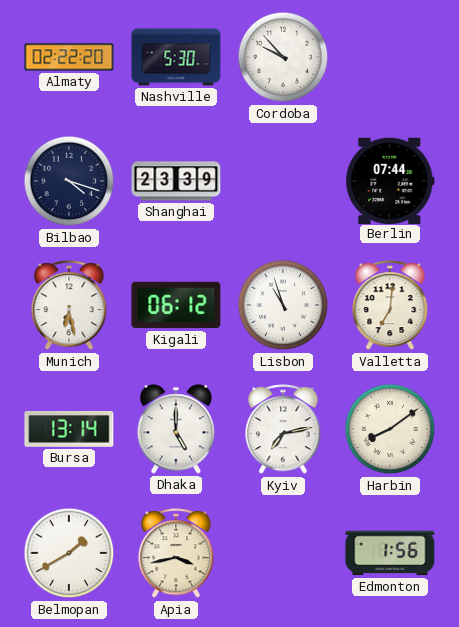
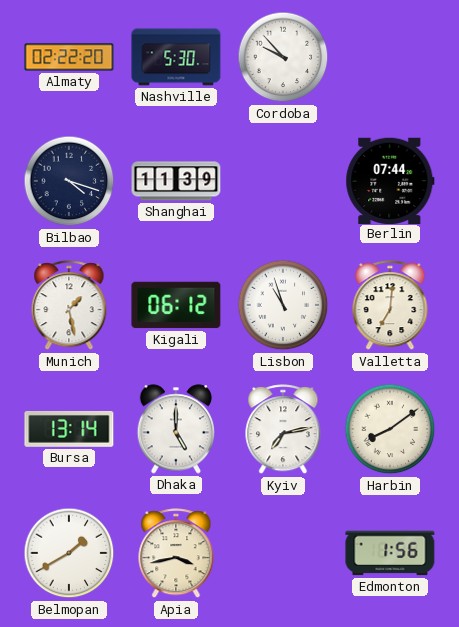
Shanghai: 23:39 -> 11:39 (176, 181)
Munich: 6:28 -> 1:28 (69, 306)
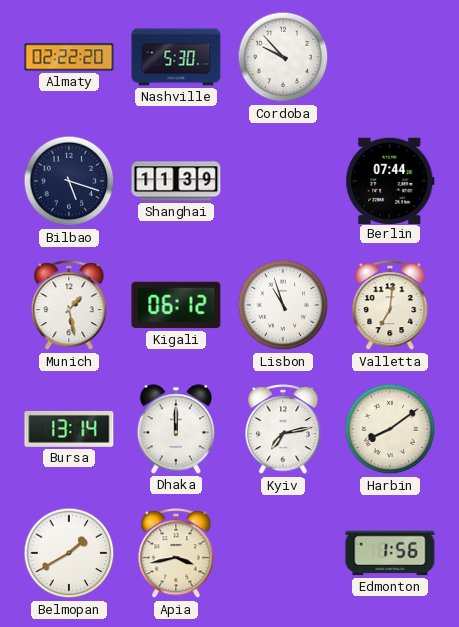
Bilbao: 4:18 -> 5:18 (69, 181)
Dhaka: 5:00 -> 12:00 (176, 429)
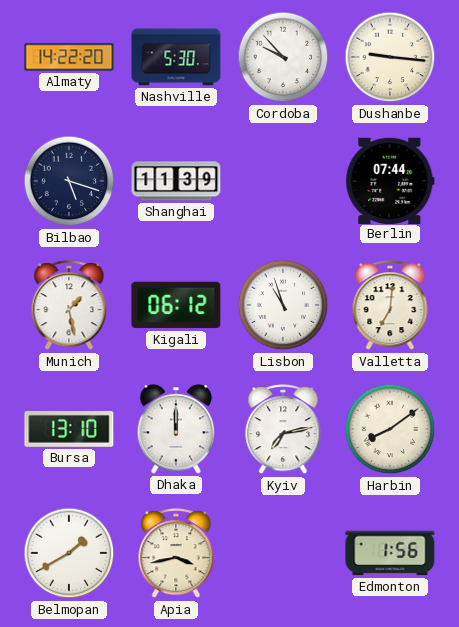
Almaty: 02:22 -> 14:22 (69, 57)
Dushanbe: none -> 9:16 (390, 57)
Bursa: 13:14 -> 13:10 (69, 429)
